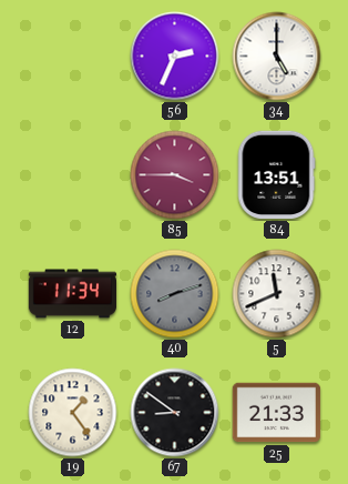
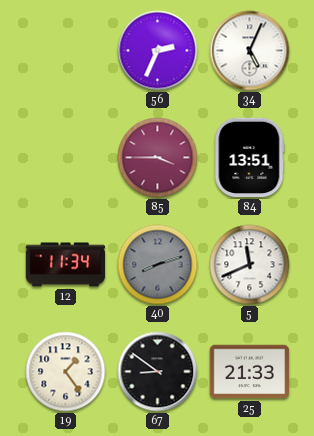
34: 5:00 -> 5:04 (250, 51)
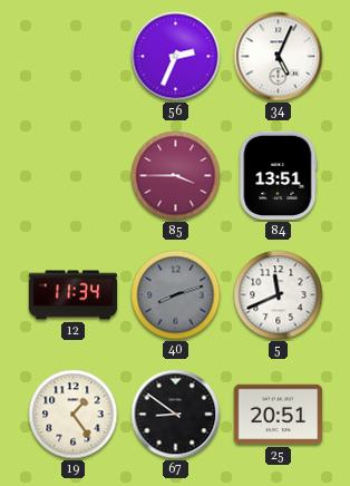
25: 21:33 -> 20:51 (279, 415)
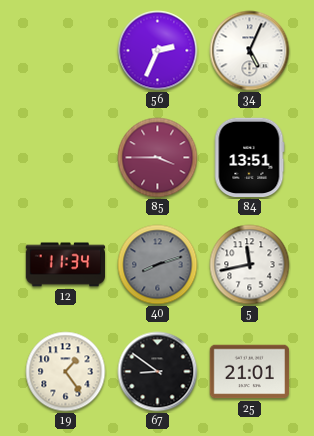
5: 11:41 -> 11:43 (250, 265)
25: 20:51 -> 21:01 (250, 372)
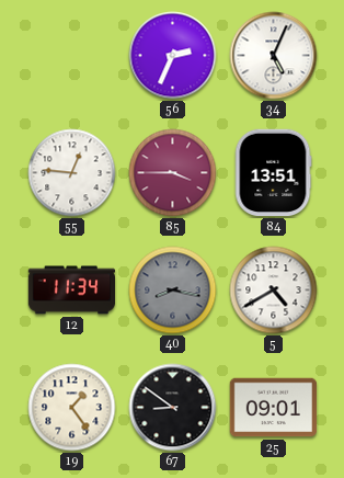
55: none -> 12:46 (72, 173)
40: 8:12 -> 8:17 (173, 291)
5: 11:43 -> 4:40 (274, 291)
25: 21:01 -> 09:01 (274, 408)
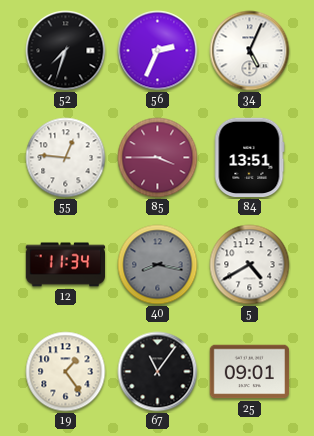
52: none -> 7:33 (66, 51)
67: 8:51 -> 11:06 (158, 372)
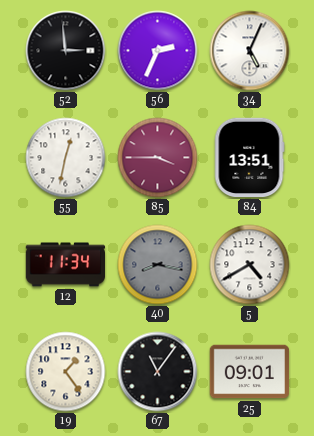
52: 7:33 -> 2:59 (66, 51)
55: 12:46 -> 12:32 (66, 158)
